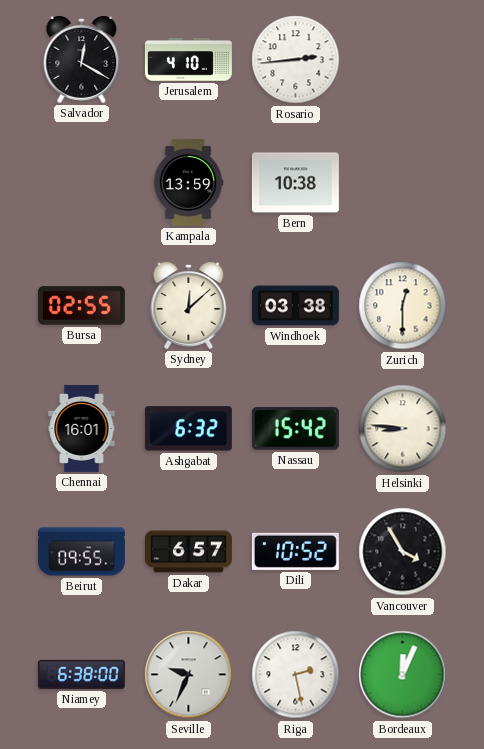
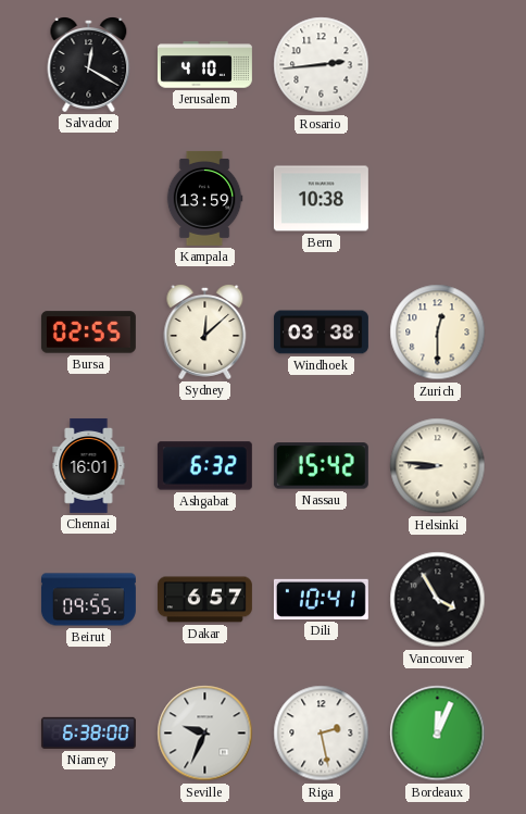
Dili: 10:52 -> 10:41 (321, 599)
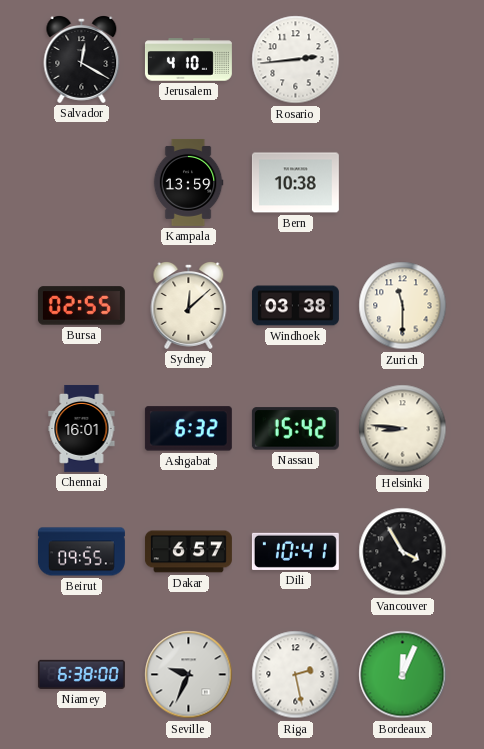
Zurich: 12:30 -> 11:30 (403, 306)
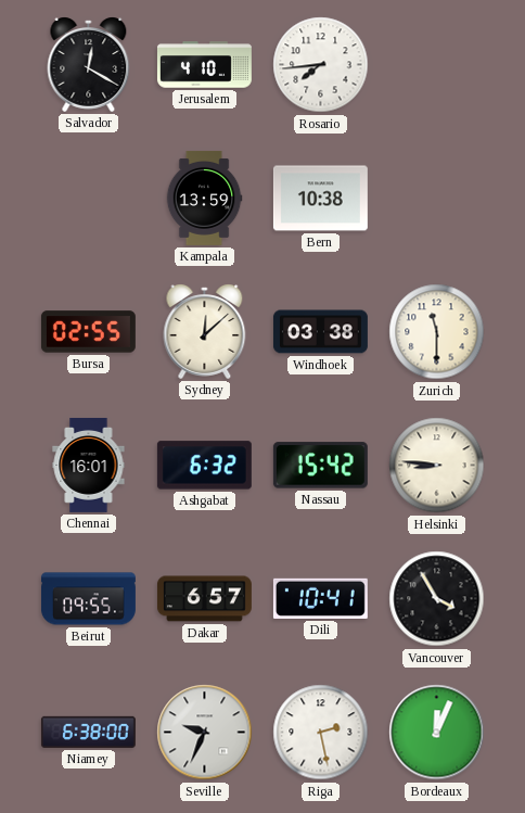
Rosario: 2:44 -> 7:44 (321, 65)
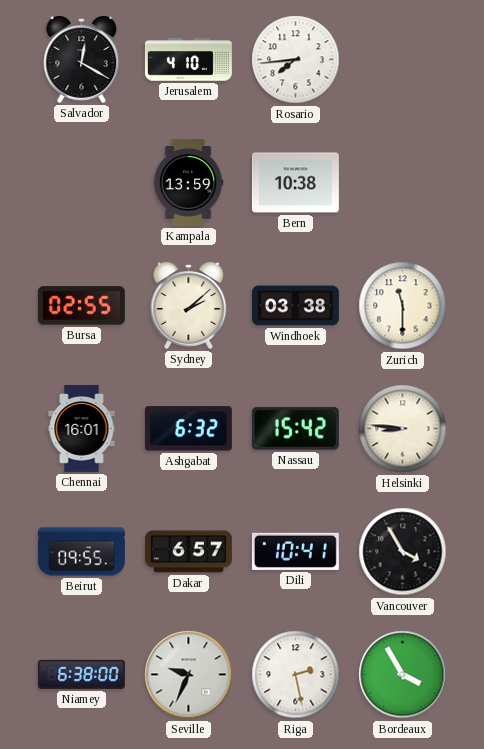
Sydney: 12:08 -> 2:08 (189, 306)
Bordeaux: 12:04 -> 3:55 (403, 675)
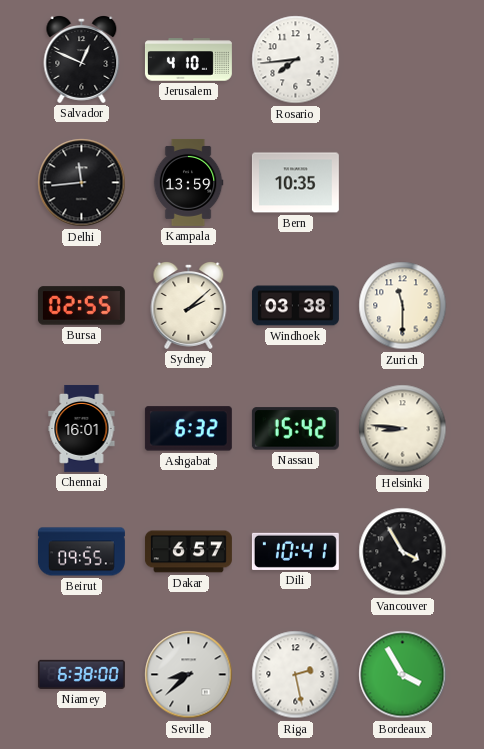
Salvador: 12:20 -> 12:49 (82, 60)
Delhi: none -> 11:44 (82, 183)
Bern: 10:38 -> 10:35 (295, 183)
Seville: 9:34 -> 8:38 (189, 675)
